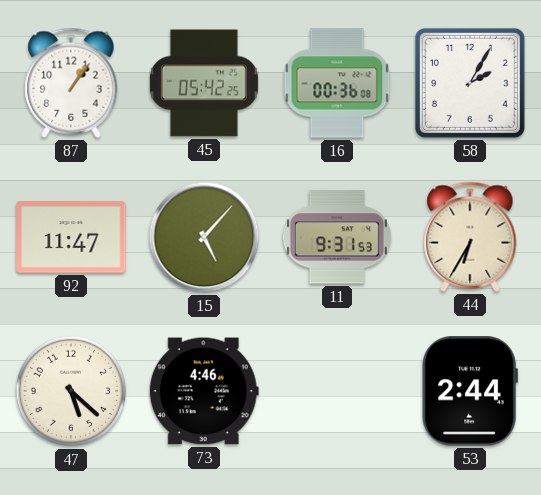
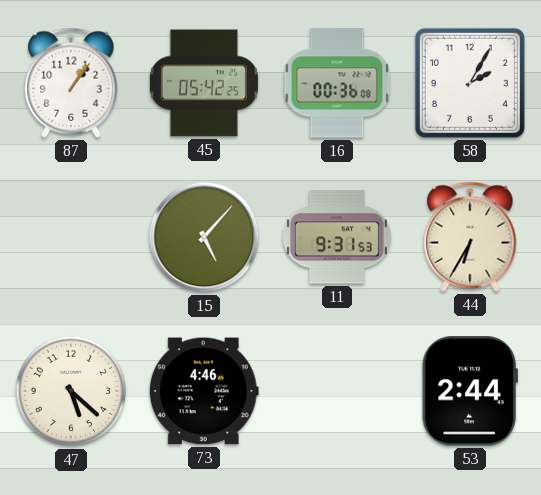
92: 11:47 -> none (71, 237)
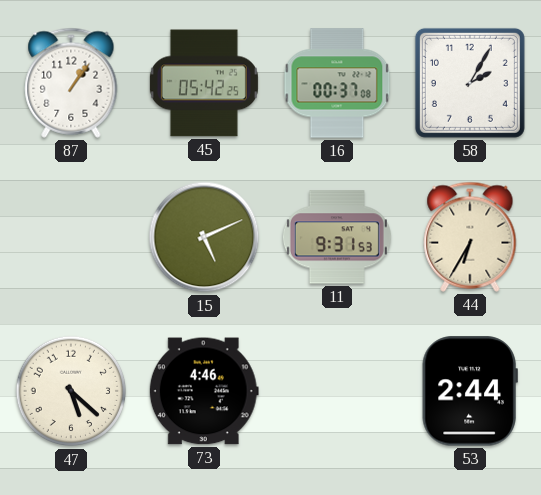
16: 00:36 -> 00:37 (337, 83)
15: 5:07 -> 5:11 (204, 237)
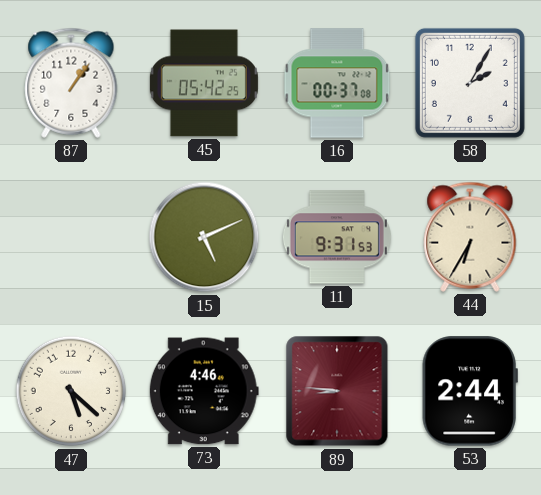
89: none -> 8:46 (337, 391)
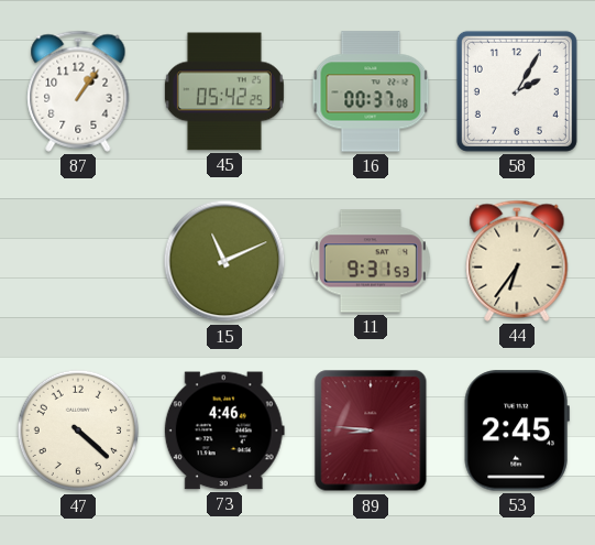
15: 5:11 -> 11:11 (224, 261)
44: 6:35 -> 6:36 (517, 261)
47: 5:22 -> 4:22 (78, 430)
53: 2:44 -> 2:45 (517, 430)
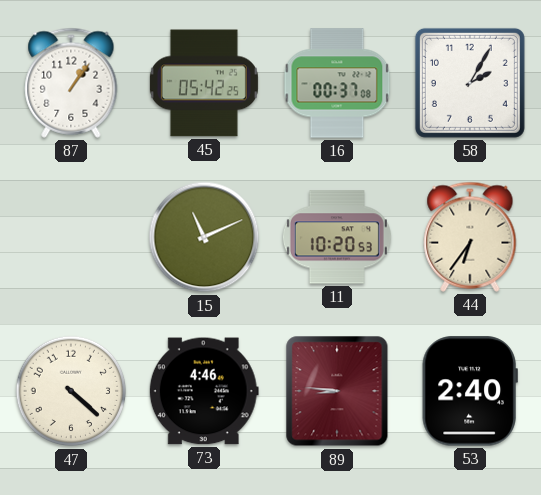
11: 9:31 -> 10:20 (337, 237)
53: 2:45 -> 2:40 (470, 391)
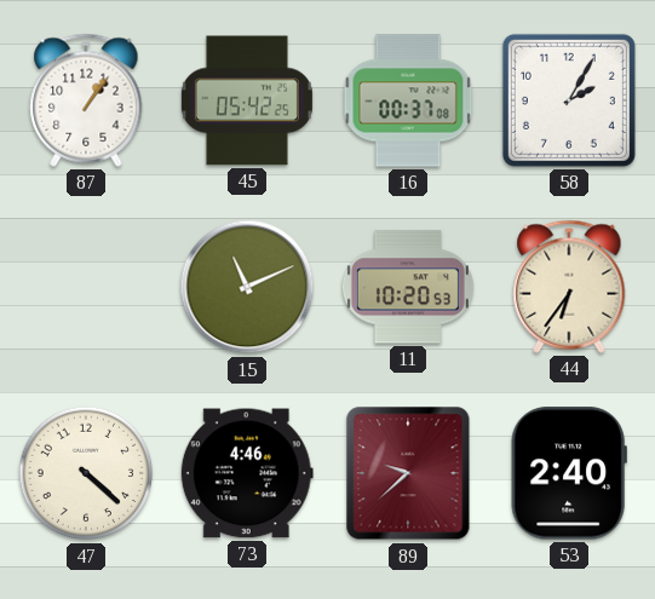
89: 8:46 -> 9:38 (408, 473)
